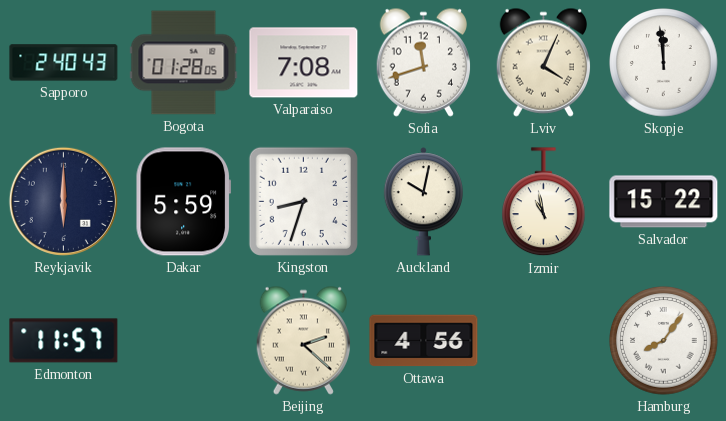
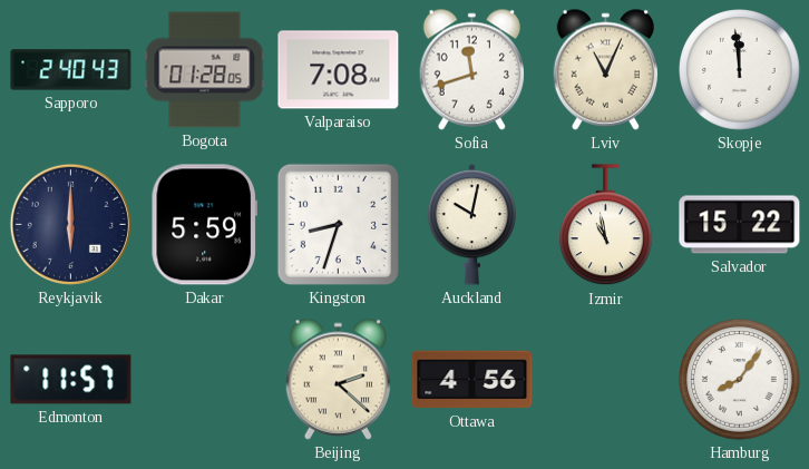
Lviv: 4:04 -> 11:04 (605, 69)
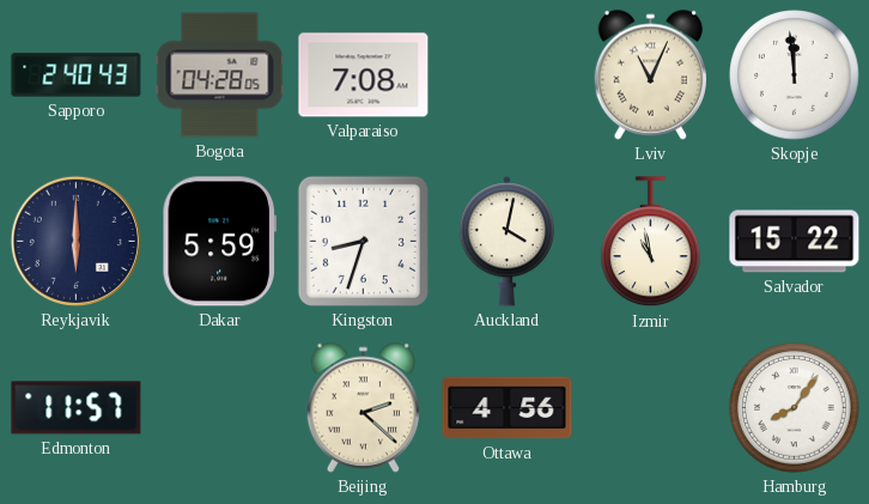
Bogota: 01:28 -> 04:28 (220, 75)
Sofia: 11:42 -> none (471, 69)
Auckland: 10:02 -> 4:02 (506, 242)
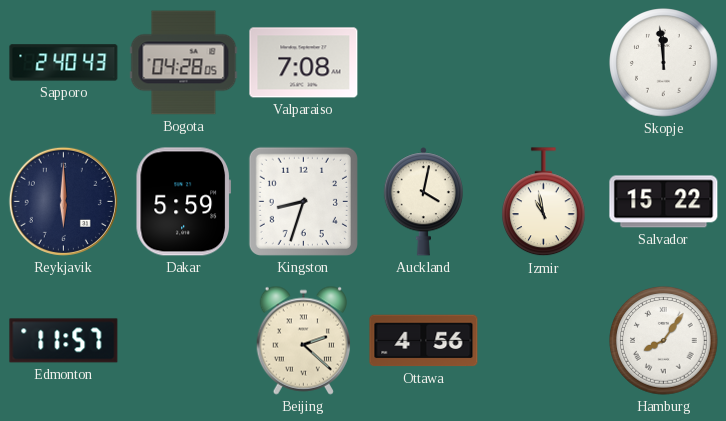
Lviv: 11:04 -> none (650, 74)
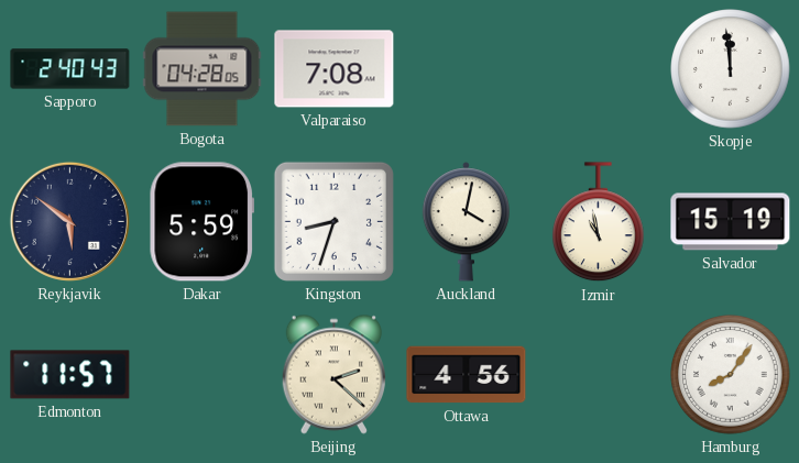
Reykjavik: 6:00 -> 5:51 (69, 221)
Salvador: 15:22 -> 15:19 (731, 222)
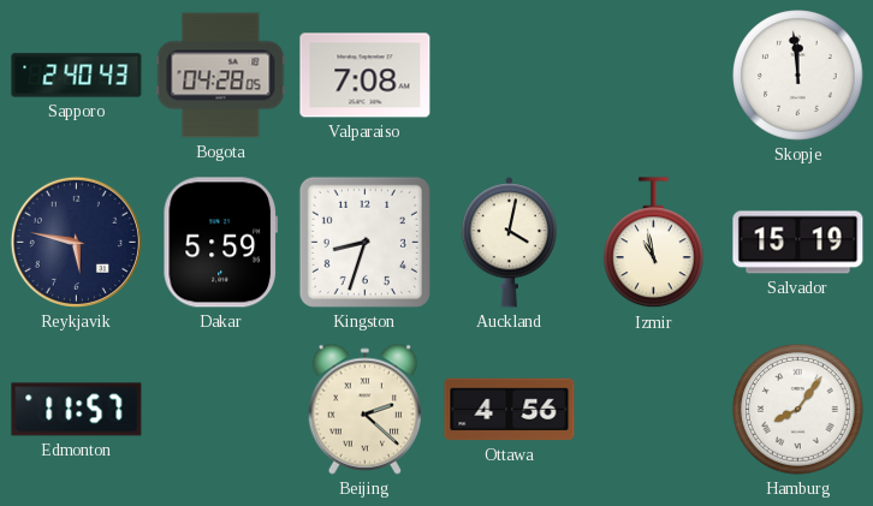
Reykjavik: 5:51 -> 5:47 (76, 242)
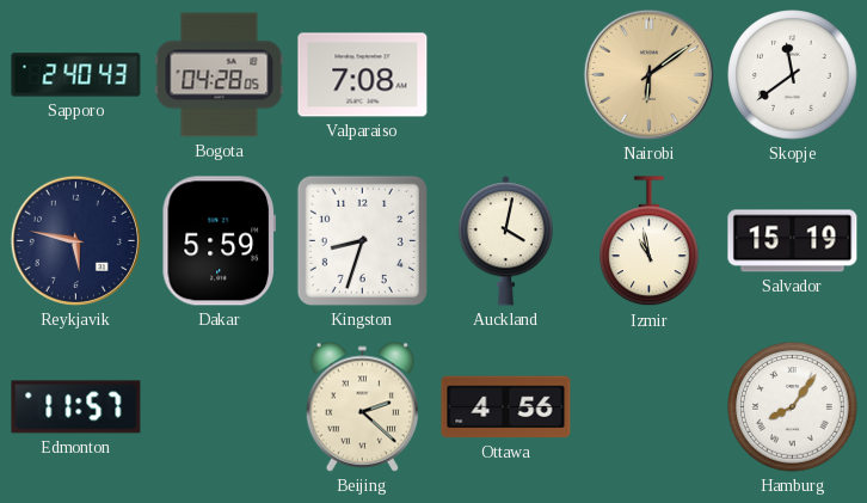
Nairobi: none -> 6:09 (648, 74)
Skopje: 11:59 -> 11:39 (793, 75)
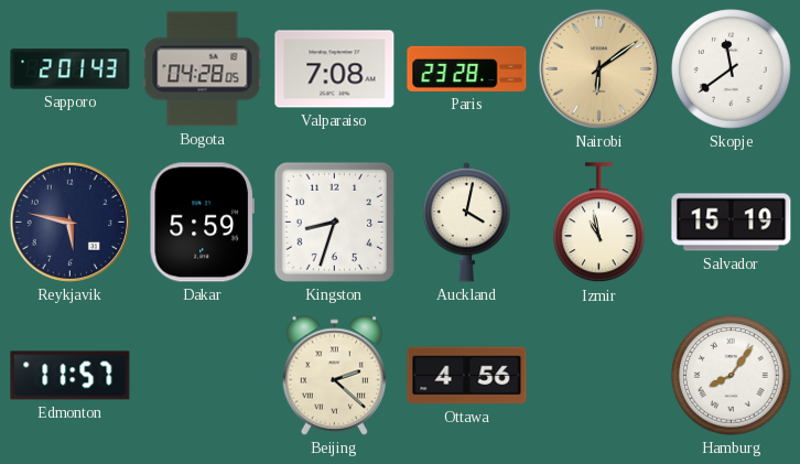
Sapporo: 2:40 -> 2:01 (71, 69)
Paris: none -> 23:28 (467, 68)
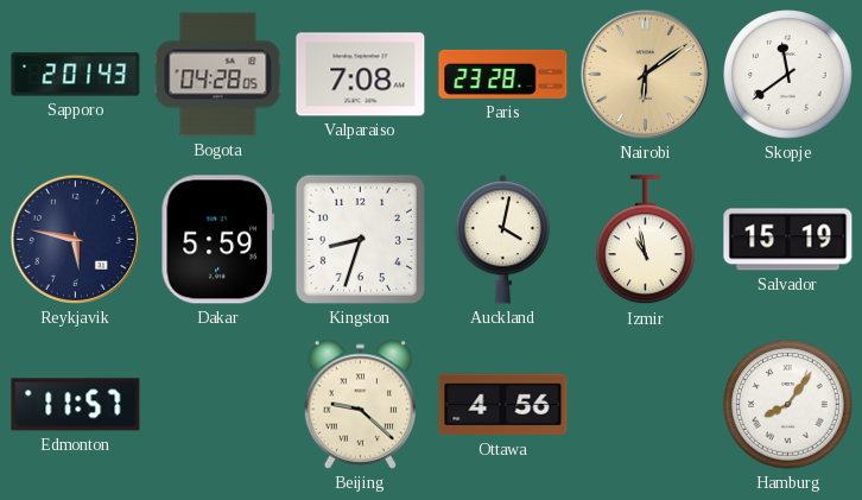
Beijing: 2:22 -> 9:22 (360, 404)
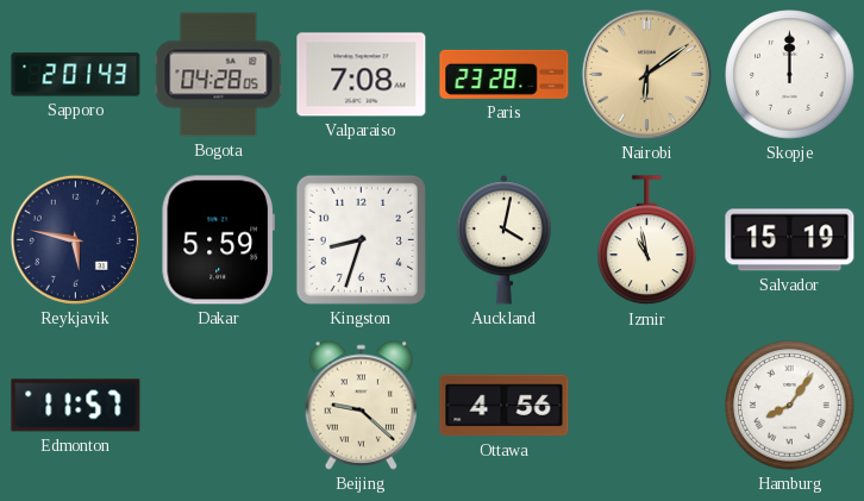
Skopje: 11:39 -> 12:00 (790, 75)
